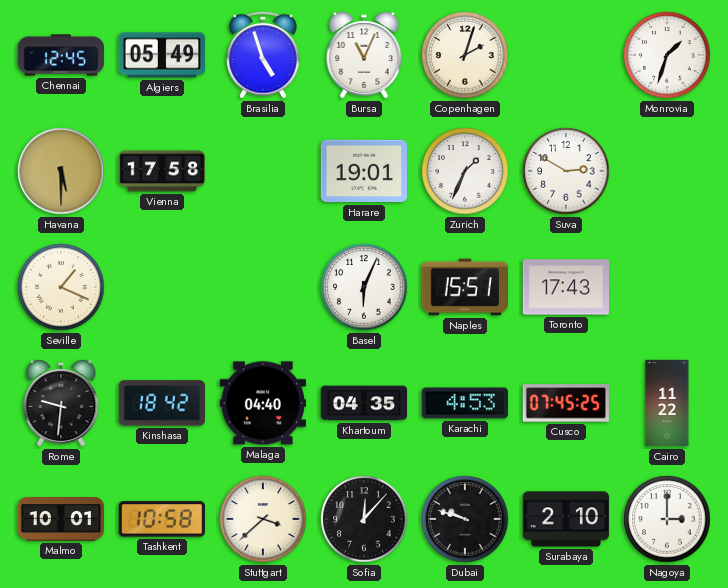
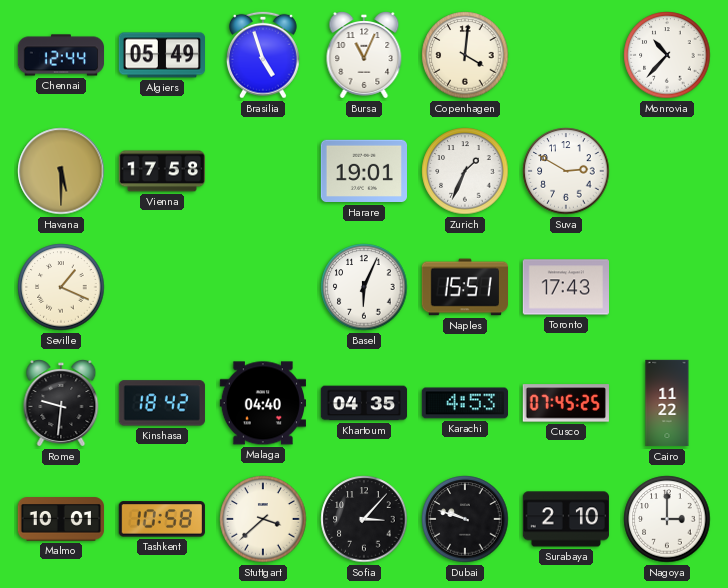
Chennai: 12:45 -> 12:44 (60, 55)
Copenhagen: 2:03 -> 4:01 (465, 55)
Monrovia: 1:33 -> 10:37 (667, 55)
Sofia: 12:07 -> 3:07 (364, 519)
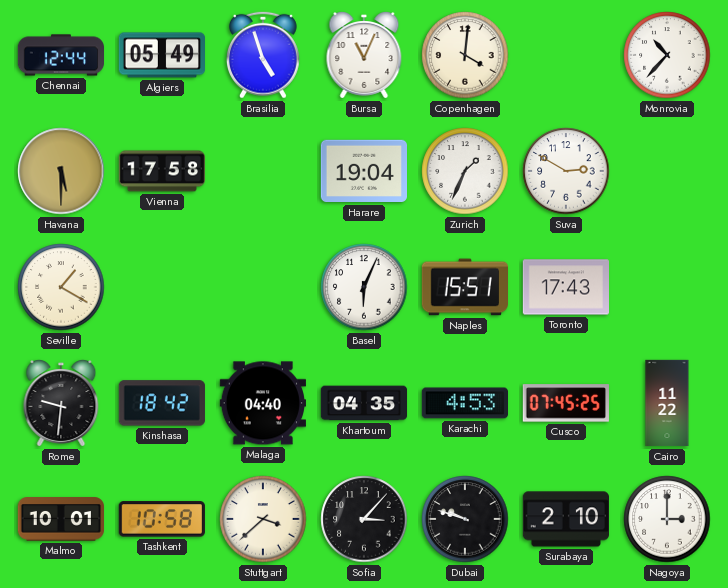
Harare: 19:01 -> 19:04 (363, 171)
Seville: 1:19 -> 1:20 (61, 287)
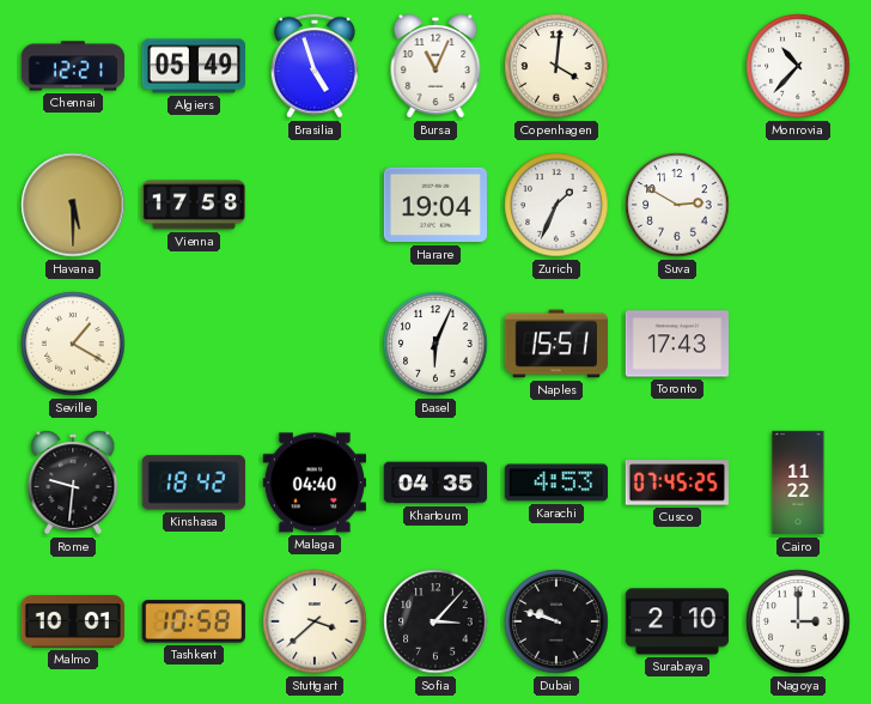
Chennai: 12:44 -> 12:21 (72, 66)
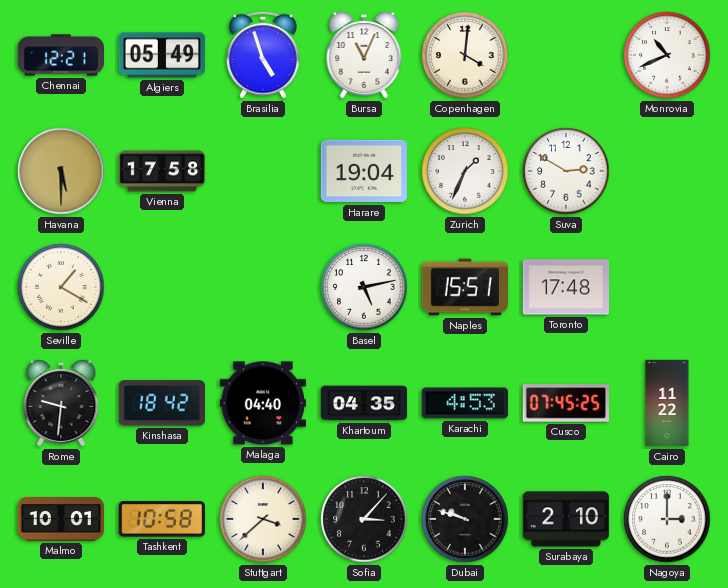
Monrovia: 10:37 -> 10:41 (667, 55)
Basel: 6:04 -> 5:13 (364, 287)
Toronto: 17:43 -> 17:48 (565, 287)
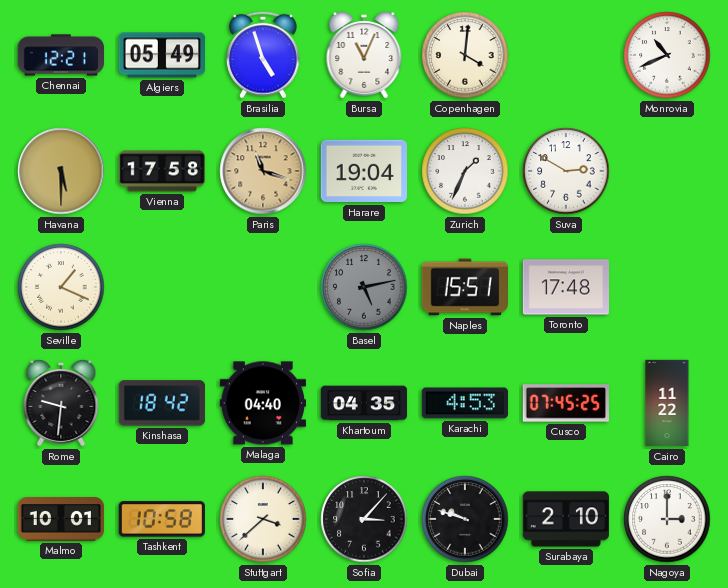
Paris: none -> 11:18 (263, 171)
Seville: 1:20 -> 1:19 (61, 287)
Basel dial: white -> grey (364, 287)
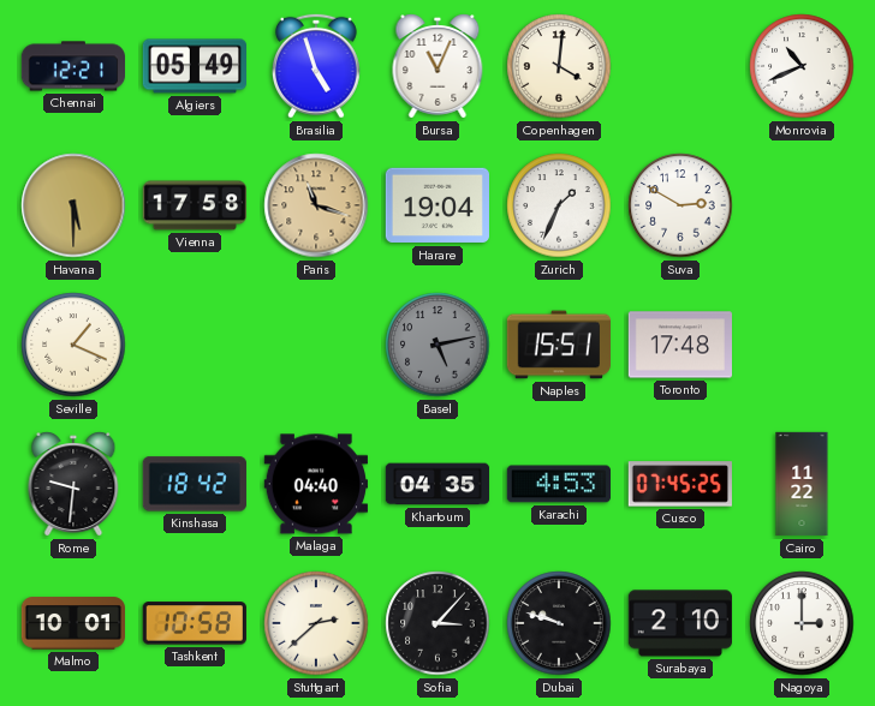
Stuttgart: 3:38 -> 2:38 (316, 623)
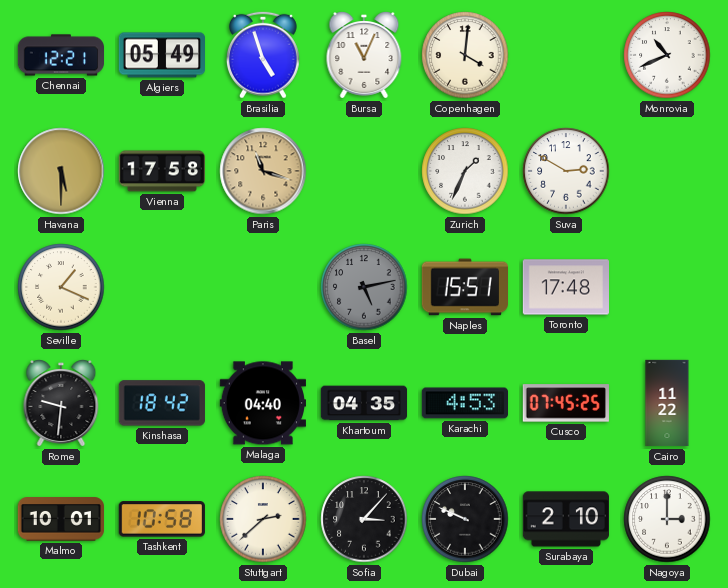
Harare: 19:04 -> none (436, 205)
Dubai: 9:48 -> 9:49 (465, 519)
